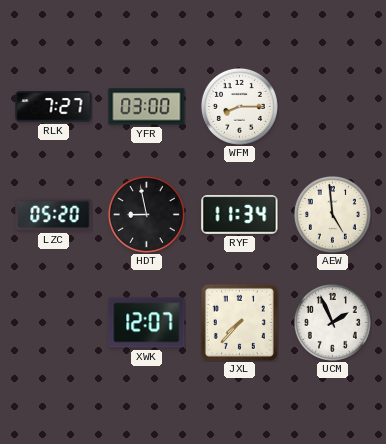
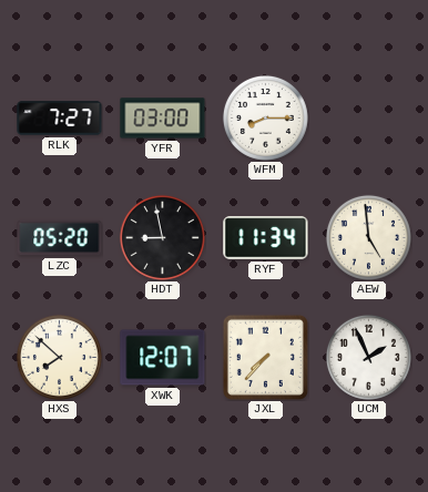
HXS: none -> 7:52 (59, 357)
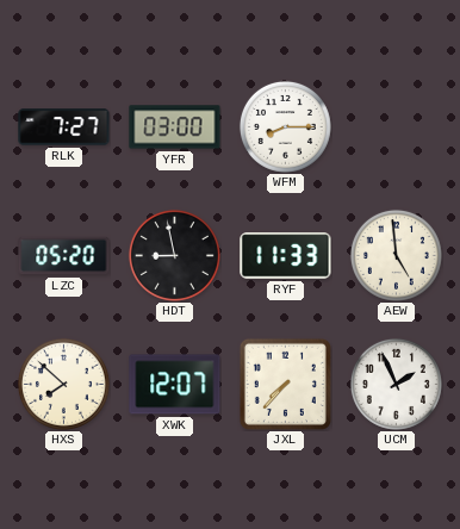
RYF: 11:34 -> 11:33 (286, 256)
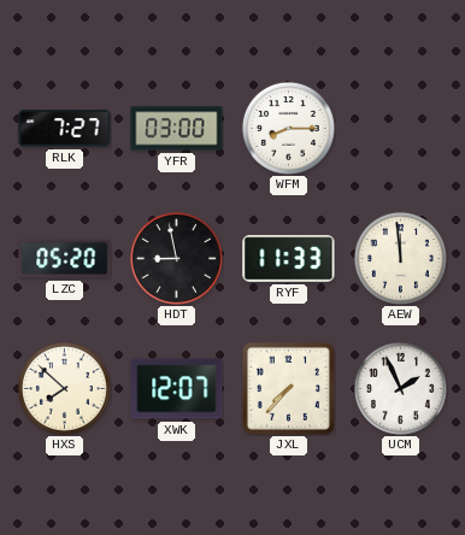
AEW: 4:59 -> 11:59 (400, 258)
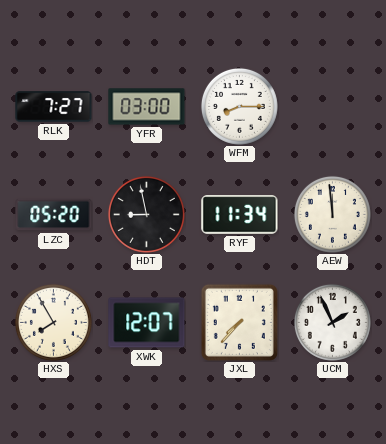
RYF: 11:33 -> 11:34 (240, 215)
HXS: 7:52 -> 7:55 (53, 322)
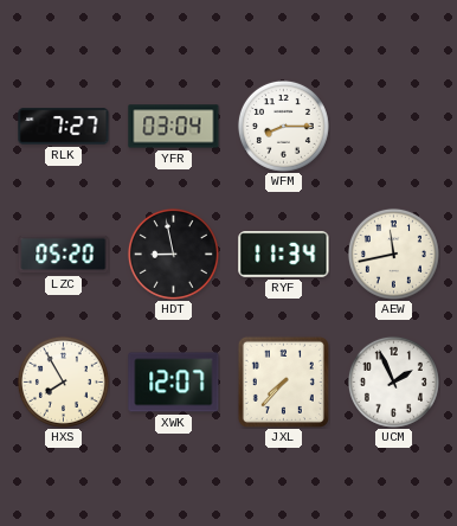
YFR: 03:00 -> 03:04 (174, 127)
AEW: 11:59 -> 11:43 (393, 254)
